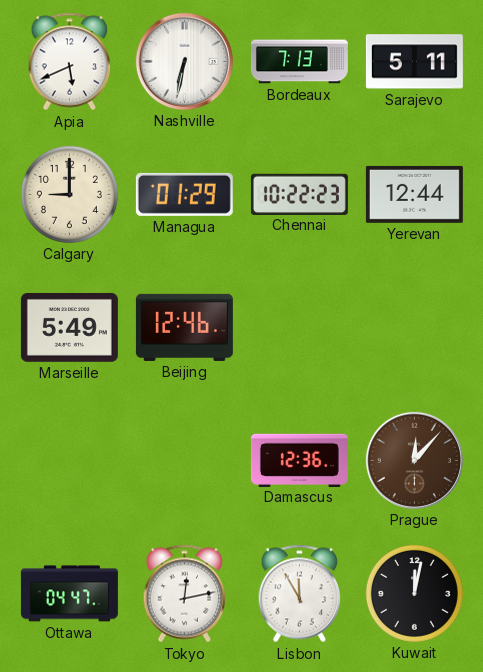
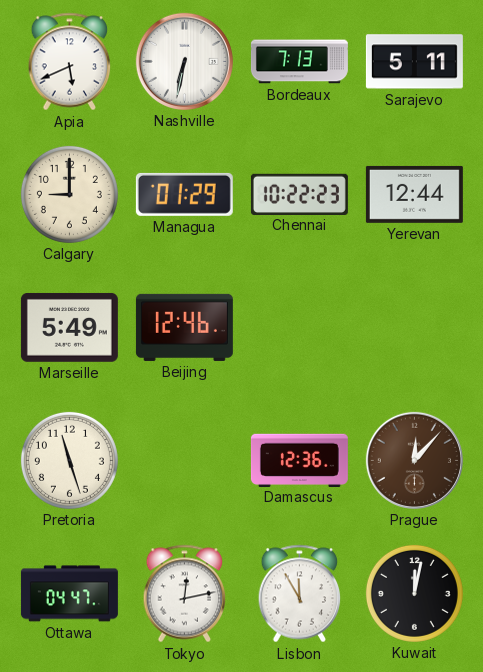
Pretoria: none -> 11:27 (69, 460)
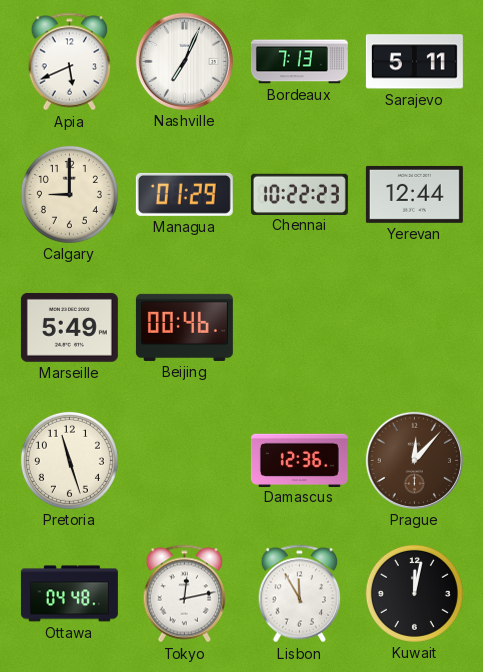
Nashville: 6:32 -> 7:04 (184, 61)
Beijing: 12:46 -> 00:46 (184, 327)
Ottawa: 04:47 -> 04:48 (69, 594)
